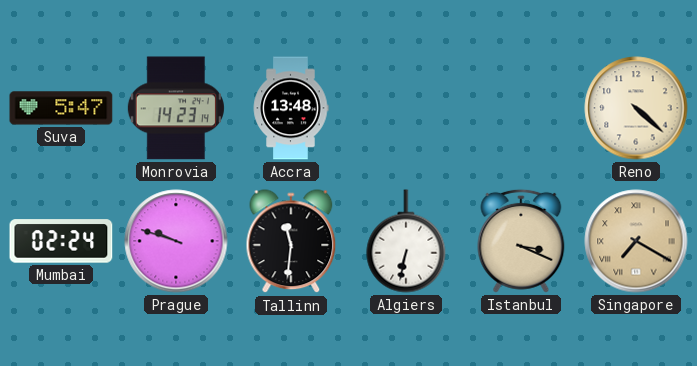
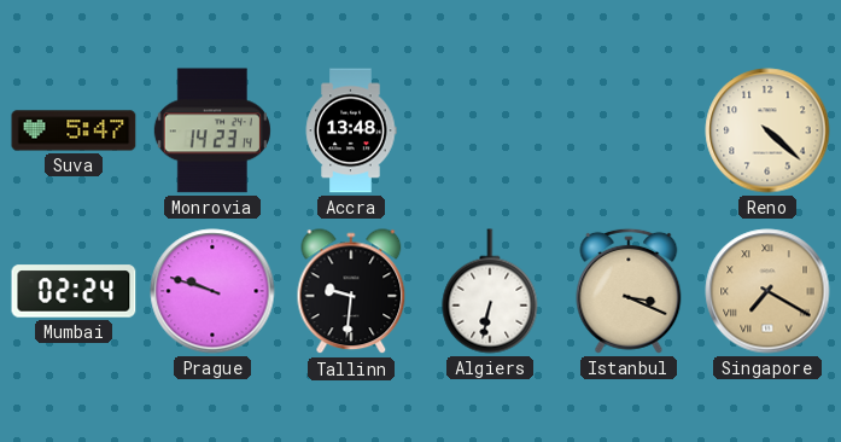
Tallinn: 11:31 -> 9:31 (351, 292)
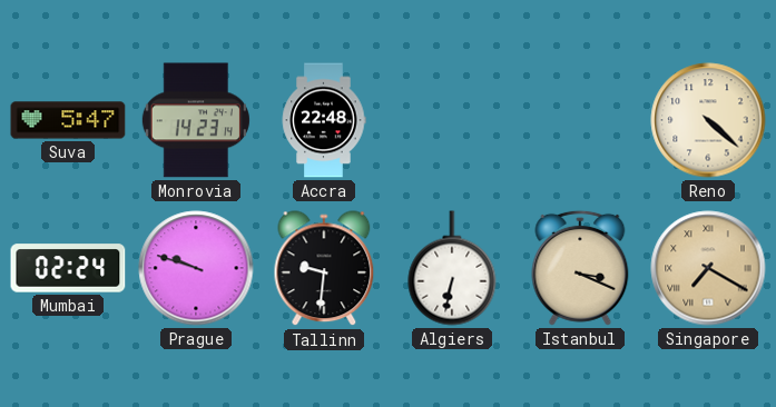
Accra: 13:48 -> 22:48 (324, 120)
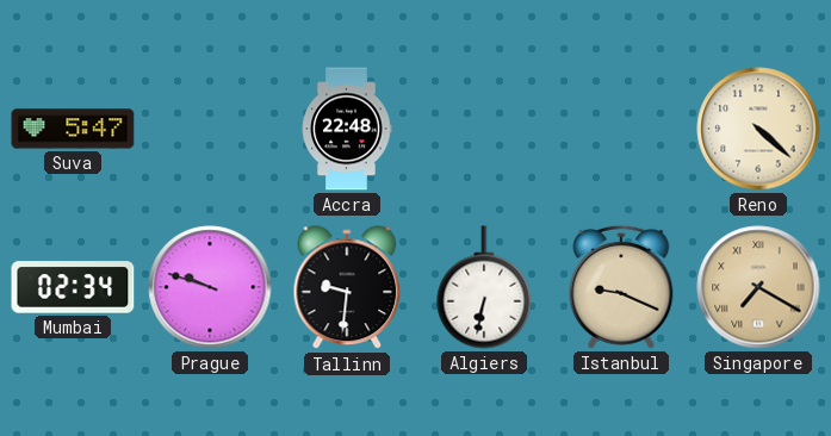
Monrovia: 14:23 -> none (196, 120)
Mumbai: 02:24 -> 02:34 (73, 287)
Istanbul: 3:19 -> 9:19 (621, 287)
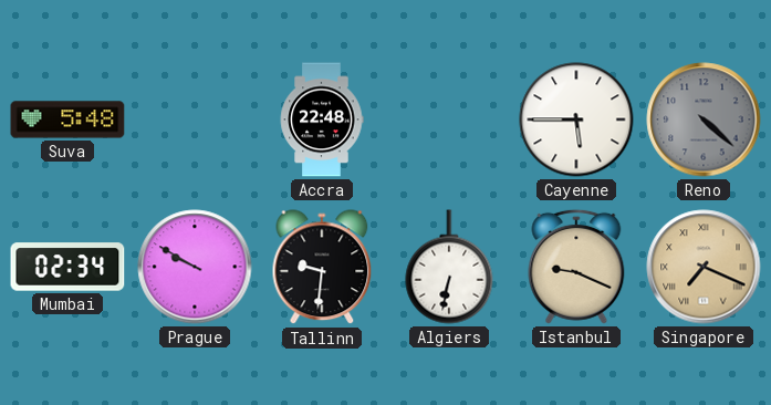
Suva: 5:47 -> 5:48 (67, 120)
Cayenne: none -> 5:45 (576, 120)
Reno dial: cream -> grey (704, 120)
Prague: 9:48 -> 9:50 (195, 267)
Singapore: 7:20 -> 7:19 (704, 267)
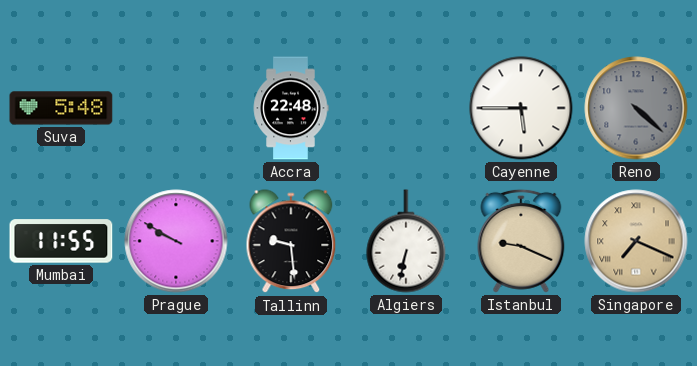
Mumbai: 02:34 -> 11:55 (61, 241)
Tallinn: 9:31 -> 9:29 (291, 242)
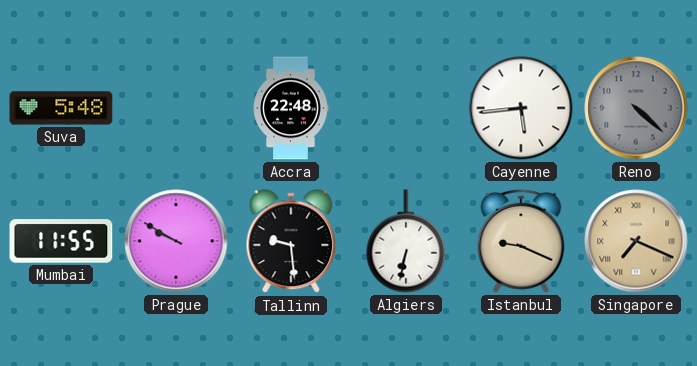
Cayenne: 5:45 -> 5:44 (521, 108)
